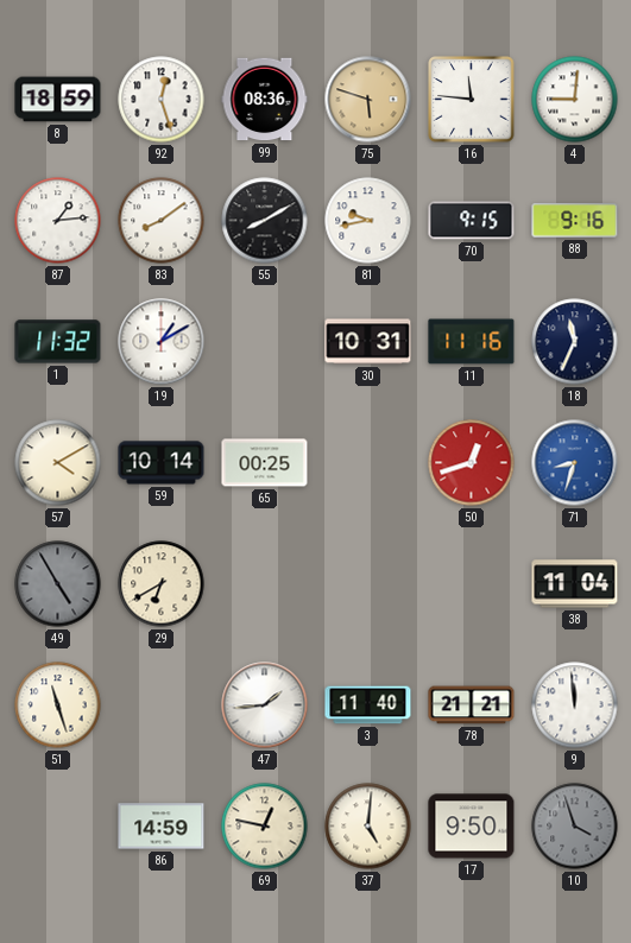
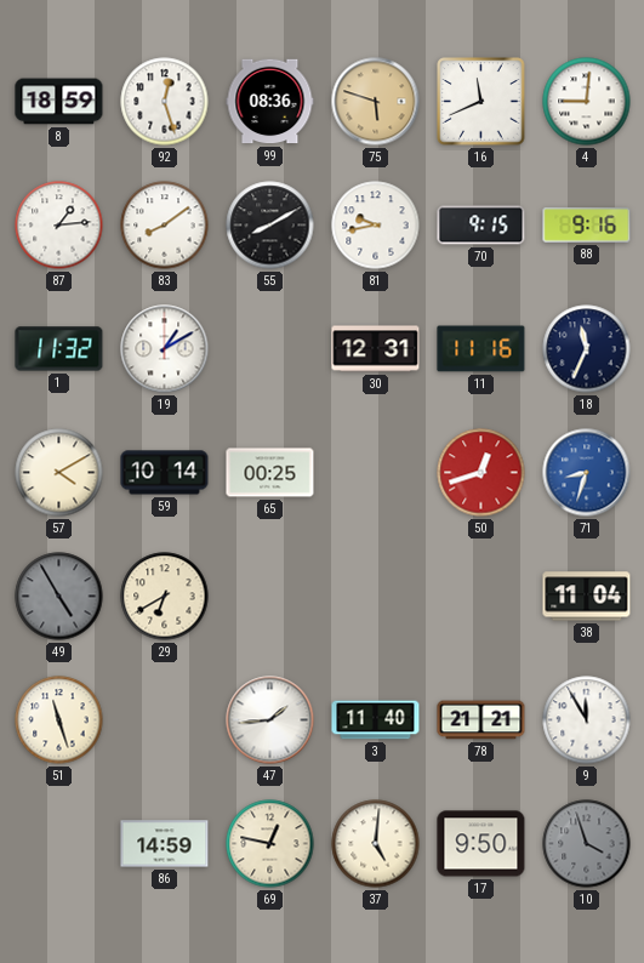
16: 11:46 -> 11:41 (481, 102)
30: 10:31 -> 12:31 (376, 349)
9: 11:59 -> 11:55 (587, 720)
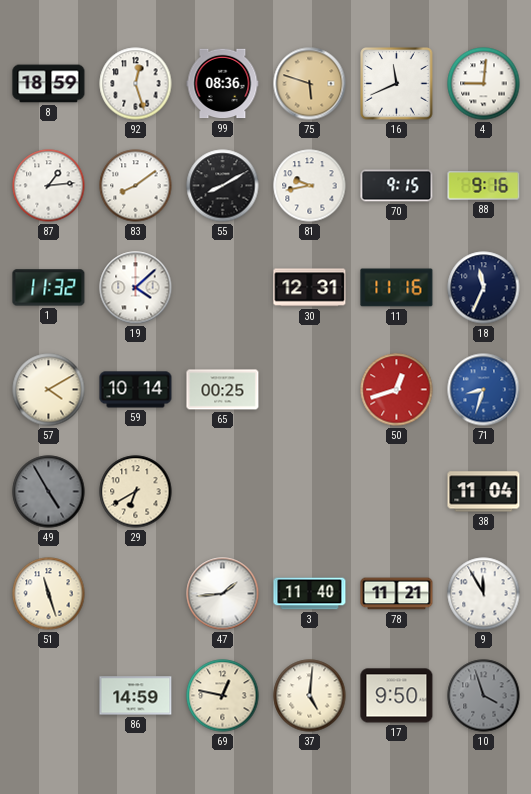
19: 1:10 -> 4:08 (136, 288)
78: 21:21 -> 11:21 (397, 594)
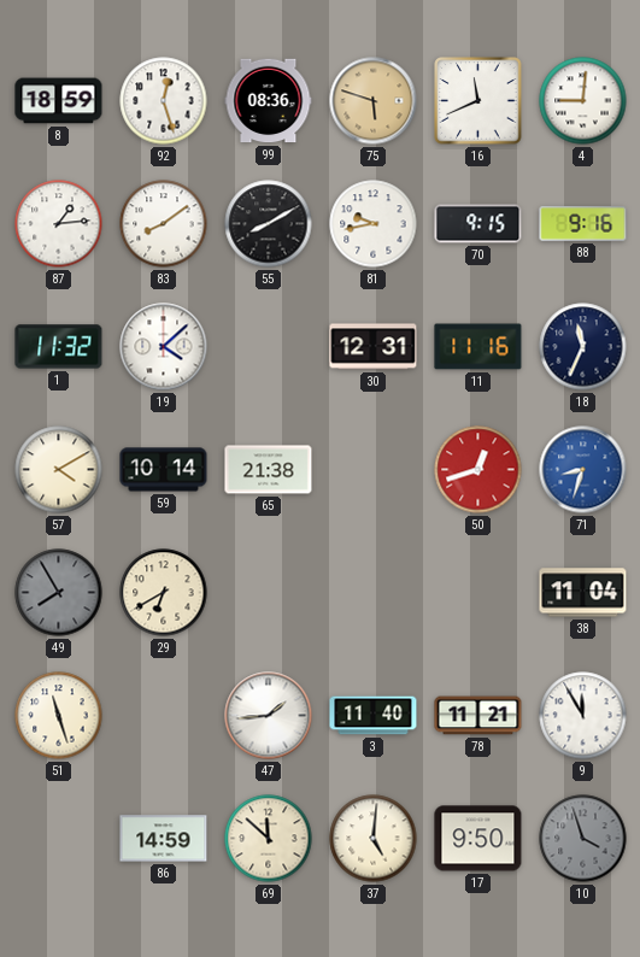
65: 00:25 -> 21:38 (269, 470)
49: 4:55 -> 7:55 (59, 593)
69: 12:47 -> 11:52 (269, 839)
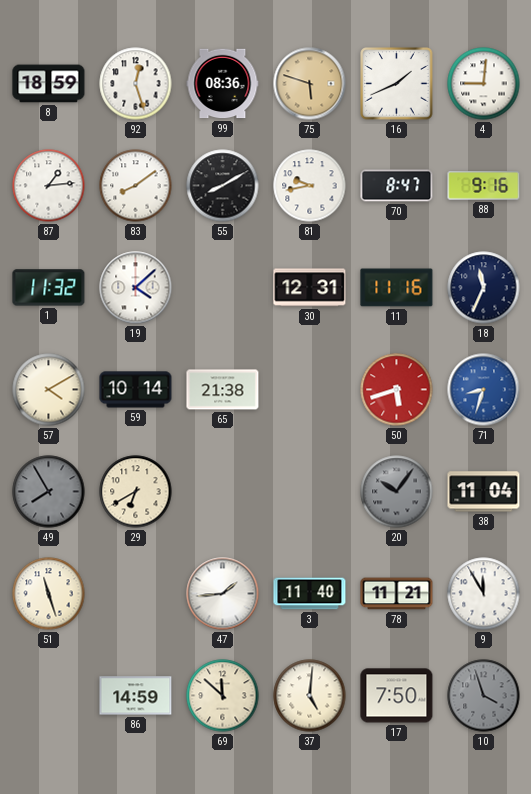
16: 11:41 -> 1:41 (397, 84)
70: 9:15 -> 8:47 (397, 186)
50: 12:42 -> 5:42 (397, 390)
20: none -> 10:06 (397, 492)
17: 9:50 -> 7:50 (397, 696)
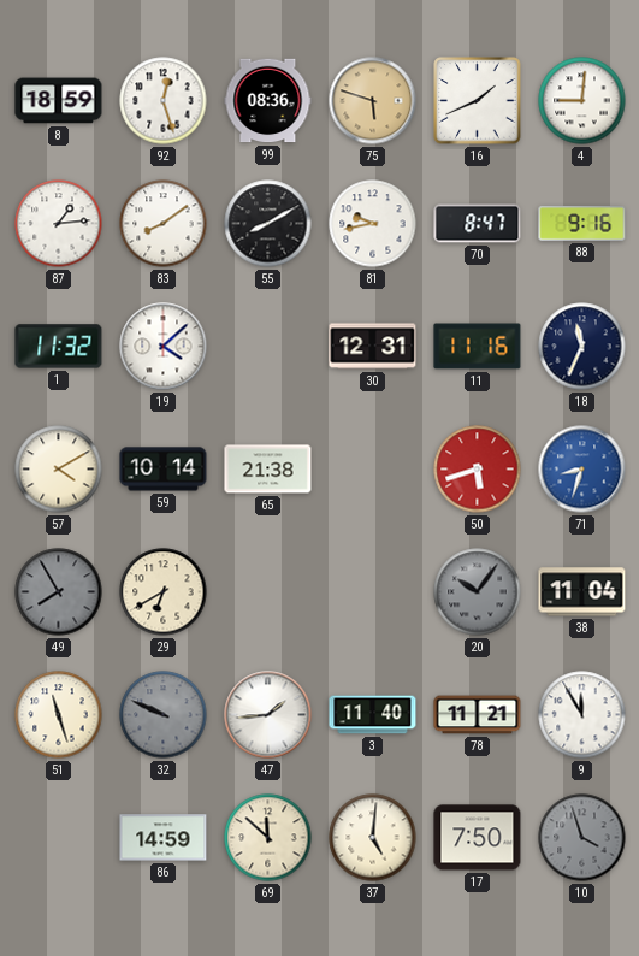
32: none -> 9:49 (164, 715)
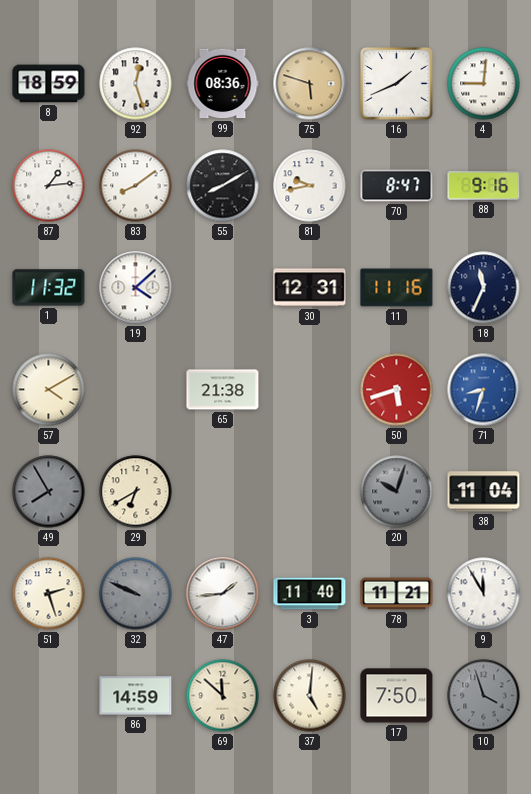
59: 10:14 -> none (164, 470)
20: 10:06 -> 10:03 (397, 492)
51: 11:27 -> 2:27 (49, 594)
